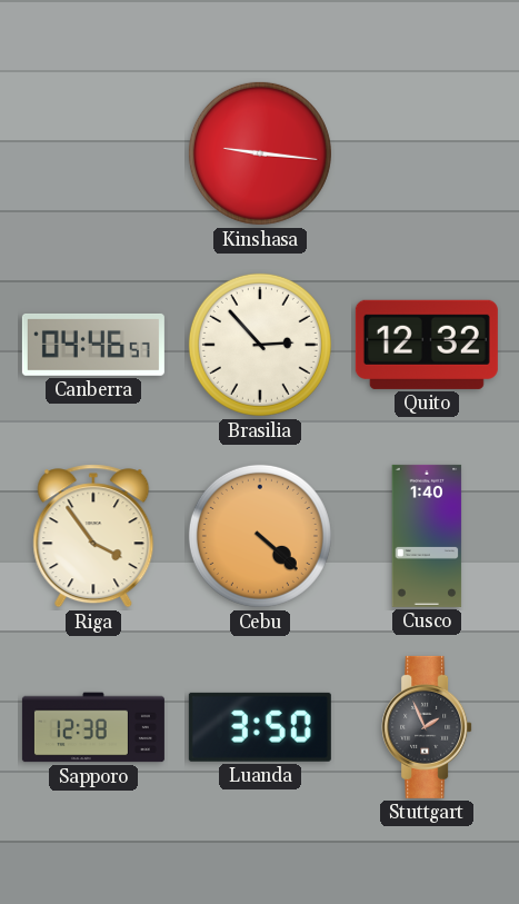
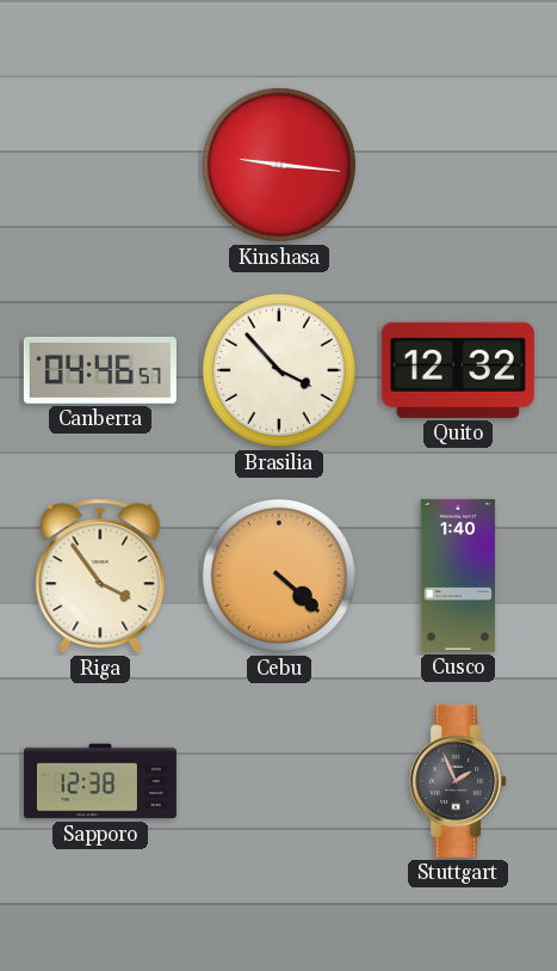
Brasilia: 2:53 -> 3:53 (279, 370)
Luanda: 3:50 -> none (260, 727)
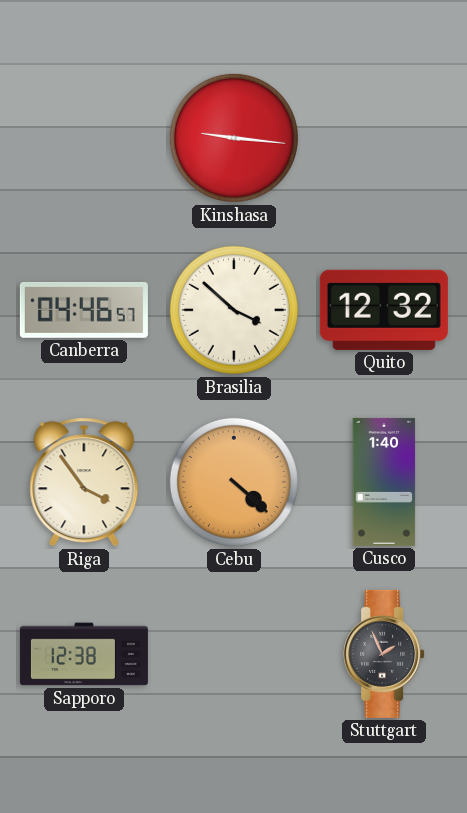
Brasilia: 3:53 -> 3:52 (234, 310)
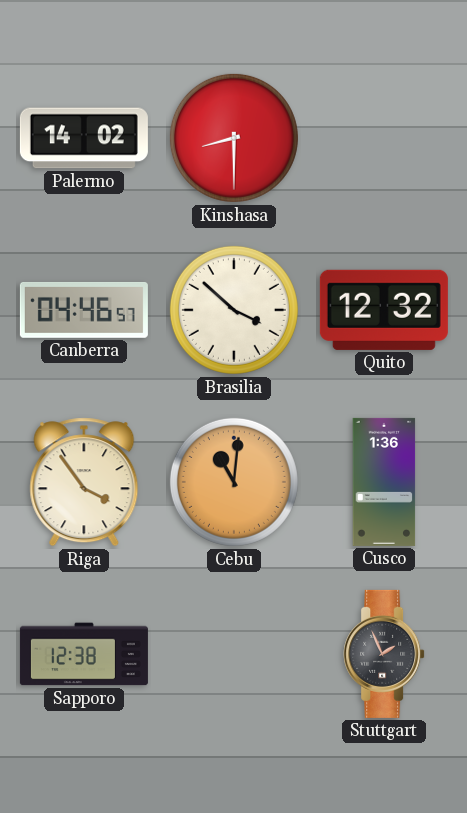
Palermo: none -> 14:02 (84, 138)
Kinshasa: 9:16 -> 8:30 (234, 138)
Cebu: 4:22 -> 11:01 (234, 482)
Cusco: 1:40 -> 1:36 (384, 482)
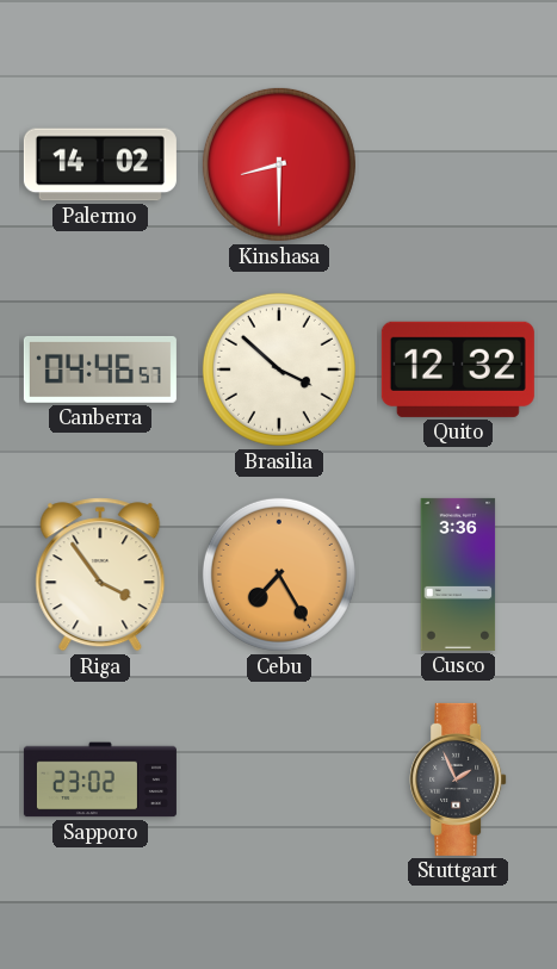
Cebu: 11:01 -> 7:25 (279, 574)
Cusco: 1:36 -> 3:36 (458, 574)
Sapporo: 12:38 -> 23:02 (100, 779)
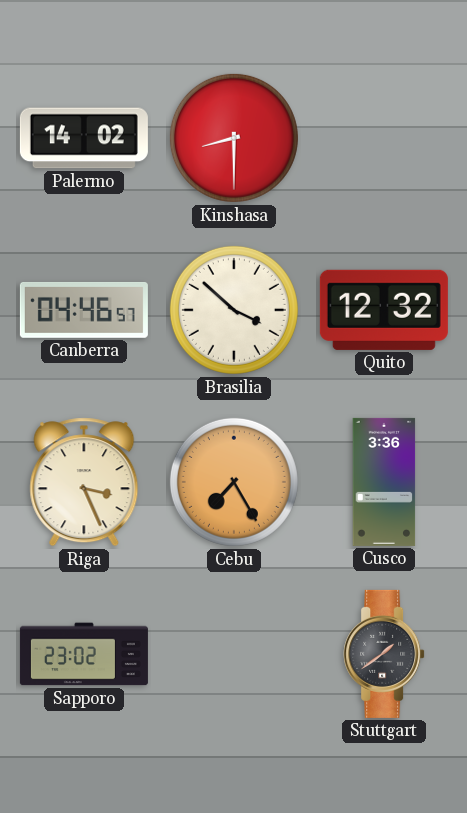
Riga: 3:54 -> 3:26 (84, 482)
Stuttgart: 1:56 -> 1:39 (384, 654)
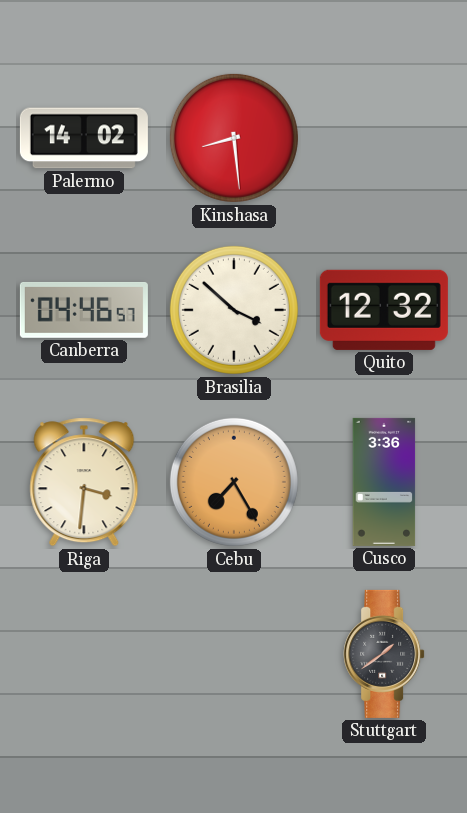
Kinshasa: 8:30 -> 8:29 (234, 138)
Riga: 3:26 -> 3:31 (84, 482)
Sapporo: 23:02 -> none (84, 654)
